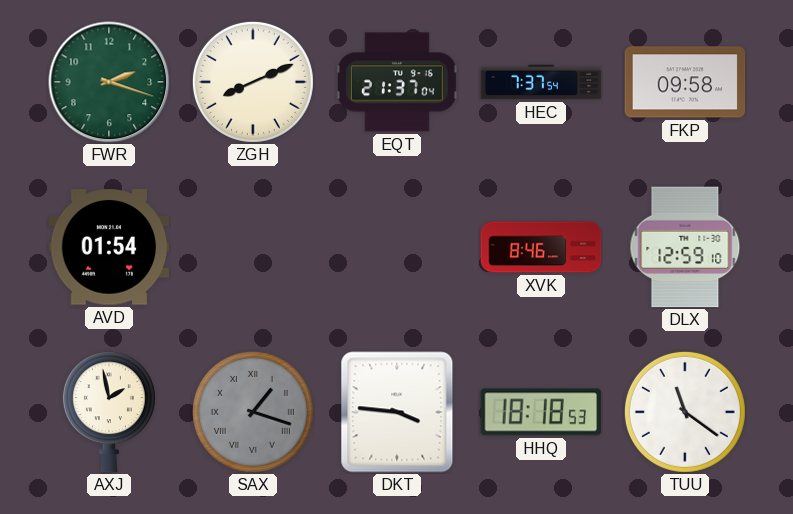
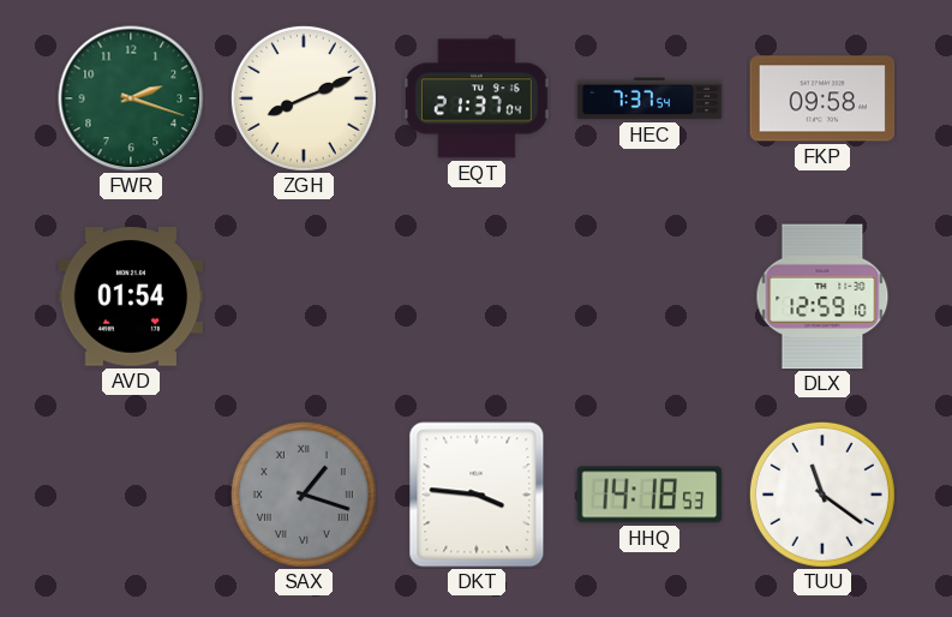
XVK: 8:46 -> none (541, 247)
AXJ: 1:58 -> none (109, 412)
HHQ: 18:18 -> 14:18 (649, 495)
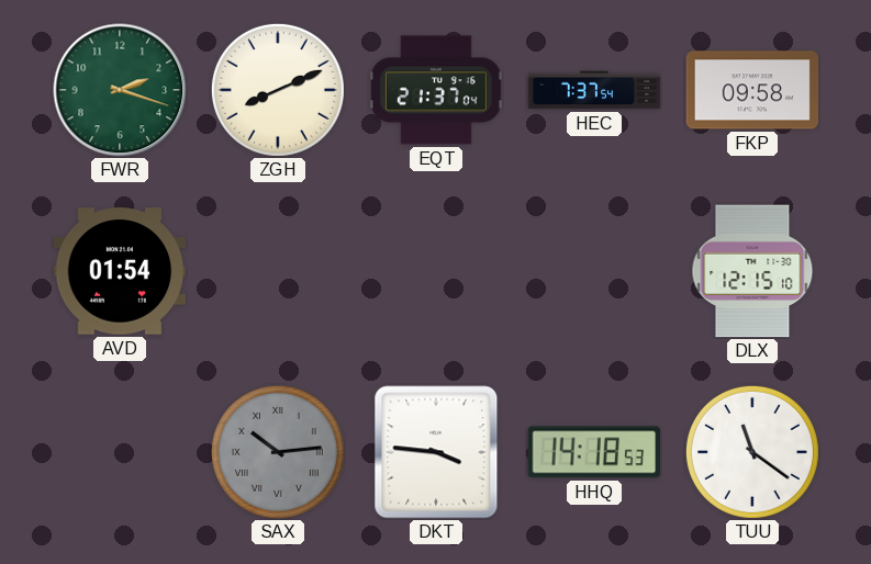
DLX: 12:59 -> 12:15 (752, 271)
SAX: 1:18 -> 10:14 (278, 452)
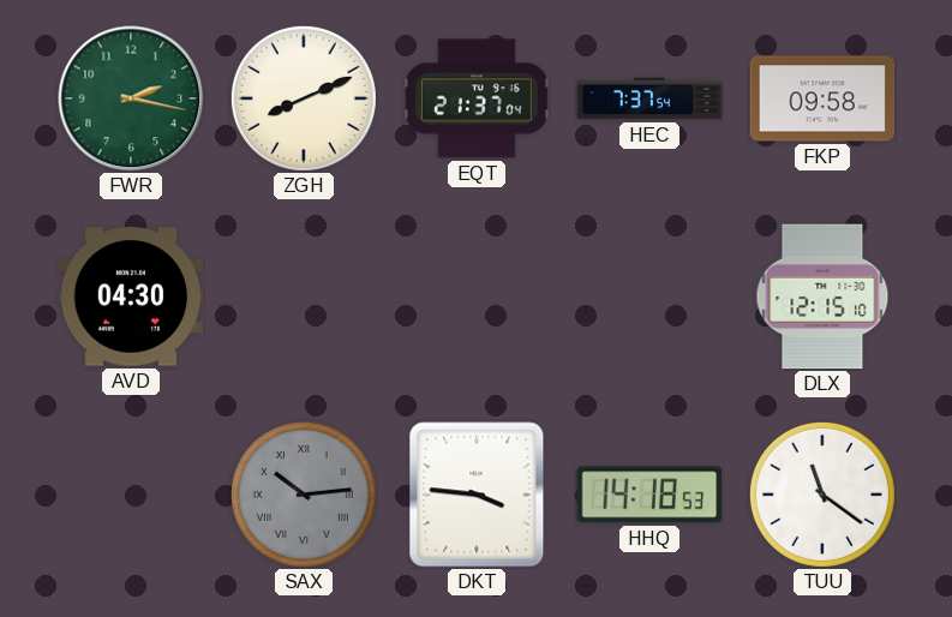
FWR: 2:18 -> 2:17 (131, 98)
AVD: 01:54 -> 04:30 (131, 296)
